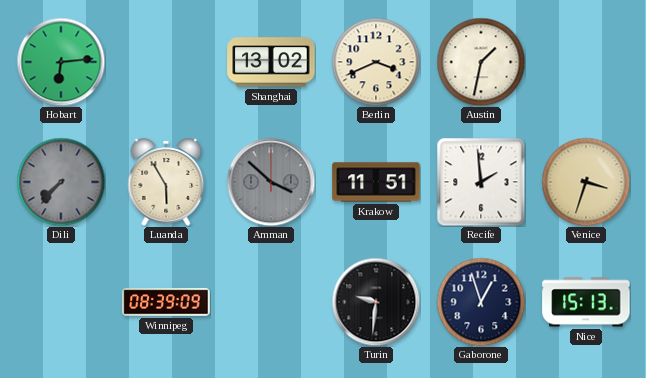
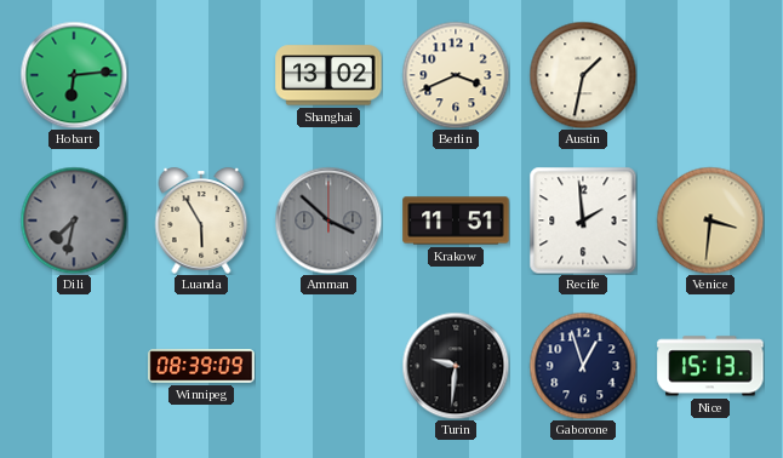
Dili: 7:37 -> 7:32 (74, 221)
Venice: 3:33 -> 3:31 (710, 221)
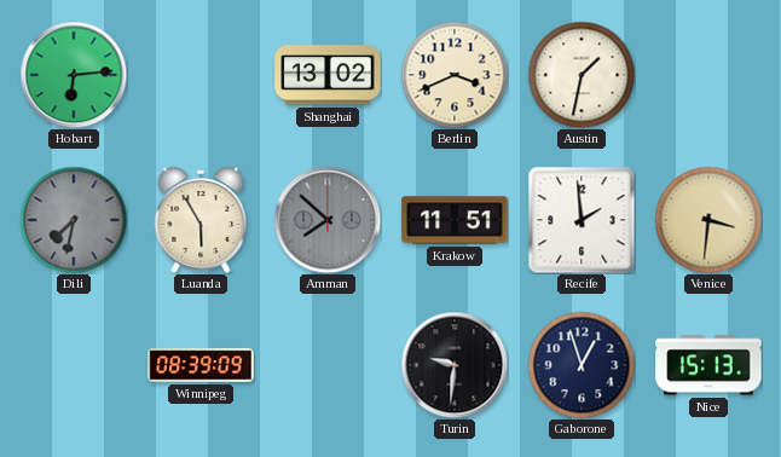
Amman: 3:52 -> 7:52 (328, 220)
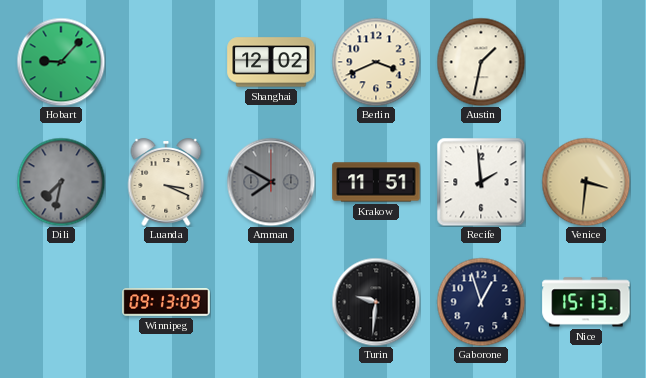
Hobart: 6:14 -> 9:07 (61, 62)
Shanghai: 13:02 -> 12:02 (271, 62)
Luanda: 5:55 -> 3:19 (166, 182)
Amman: 7:52 -> 7:50 (271, 182)
Winnipeg: 08:39 -> 09:13 (166, 302)
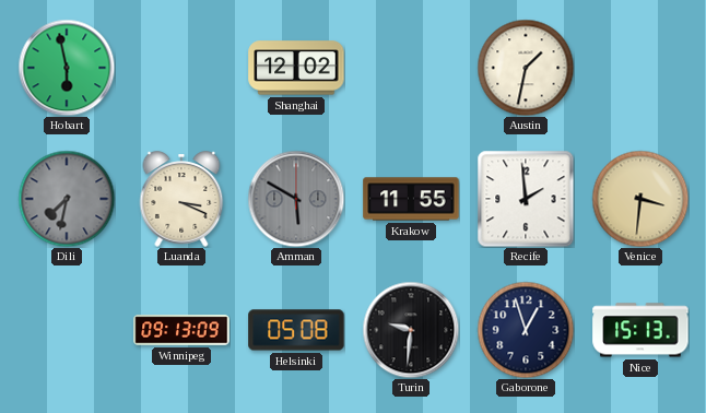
Hobart: 9:07 -> 5:58 (67, 68)
Berlin: 3:41 -> none (376, 62)
Amman: 7:50 -> 5:50 (296, 199)
Krakow: 11:51 -> 11:55 (411, 199)
Helsinki: none -> 05:08 (296, 330)
